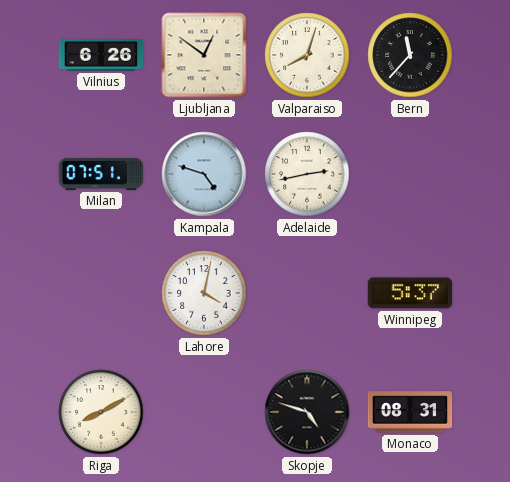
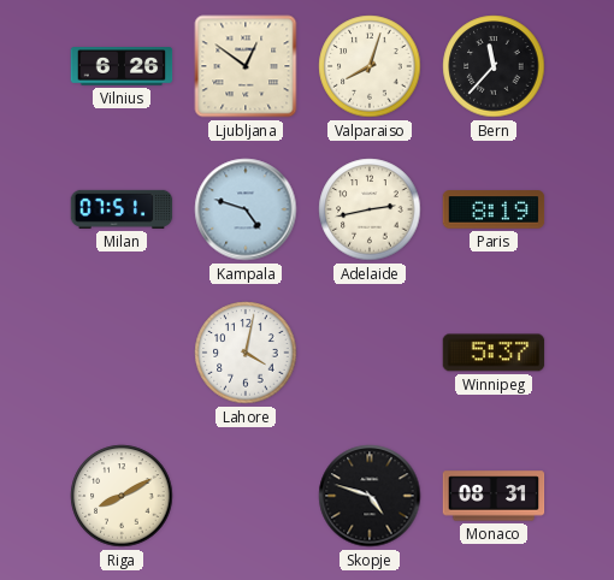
Paris: none -> 8:19 (494, 209)
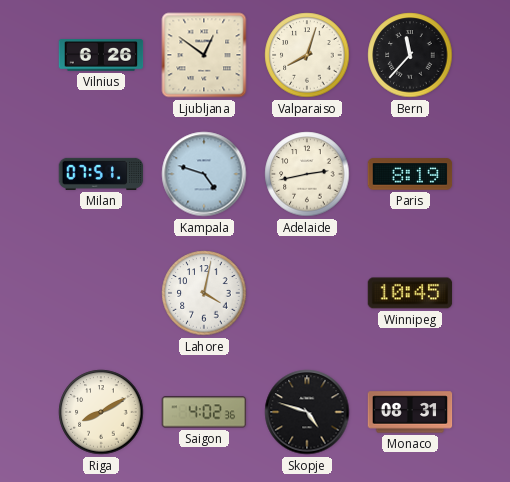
Winnipeg: 5:37 -> 10:45 (410, 293)
Saigon: none -> 4:02 (204, 412)
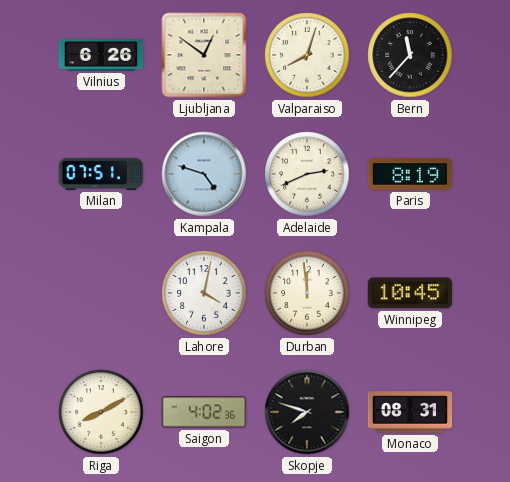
Adelaide: 2:43 -> 2:41 (307, 174)
Durban: none -> 11:59 (307, 293)
Skopje: 4:48 -> 7:48 (307, 412)
